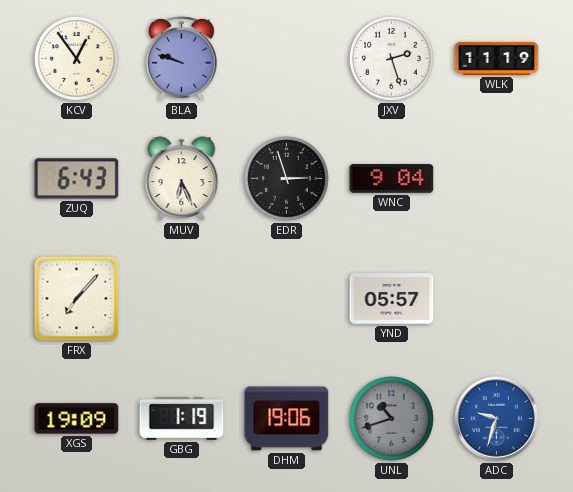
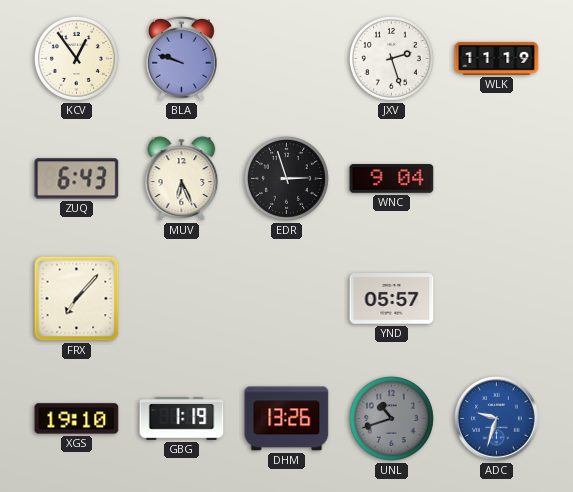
XGS: 19:09 -> 19:10 (77, 419)
DHM: 19:06 -> 13:26 (287, 419)
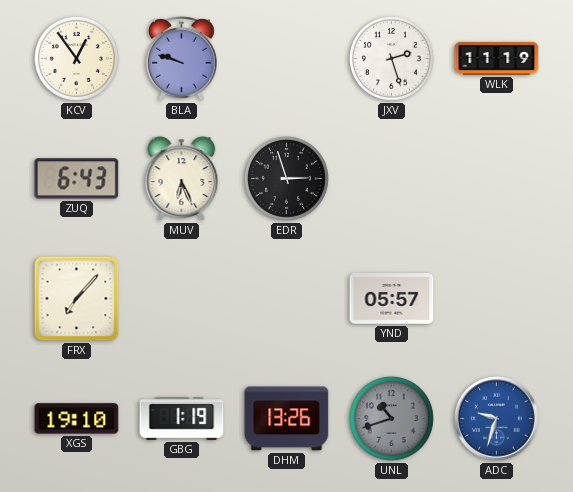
WNC: 9:04 -> none (392, 179)
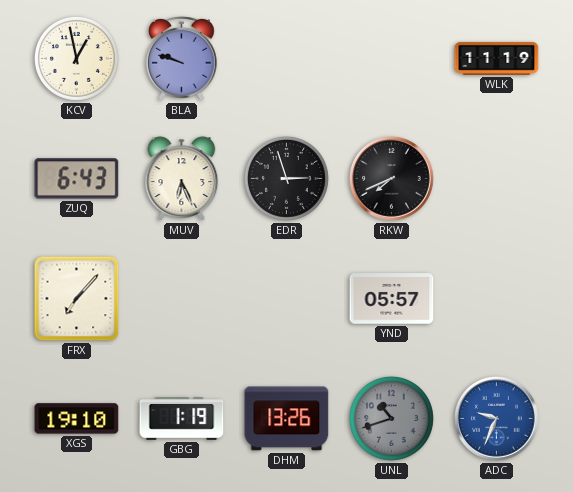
KCV: 12:54 -> 12:58 (76, 58)
JXV: 2:27 -> none (391, 58)
RKW: none -> 7:41 (392, 179)
ADC: 9:33 -> 9:34 (497, 419)
